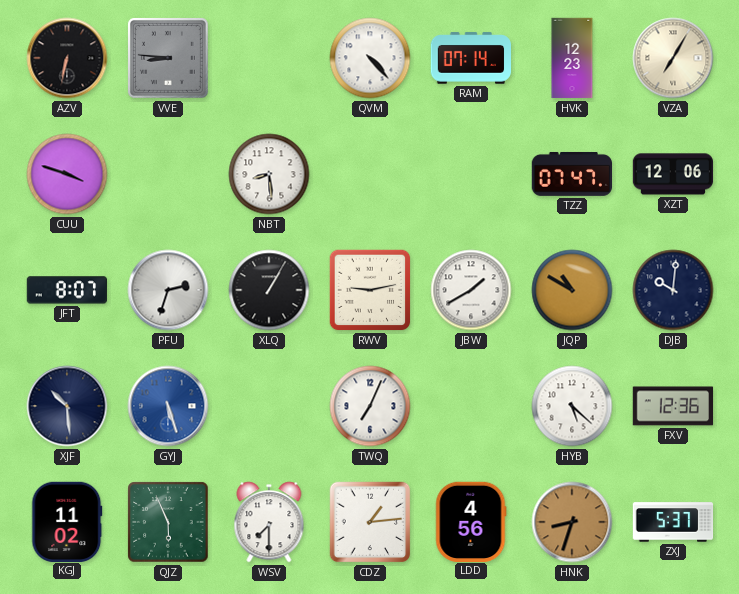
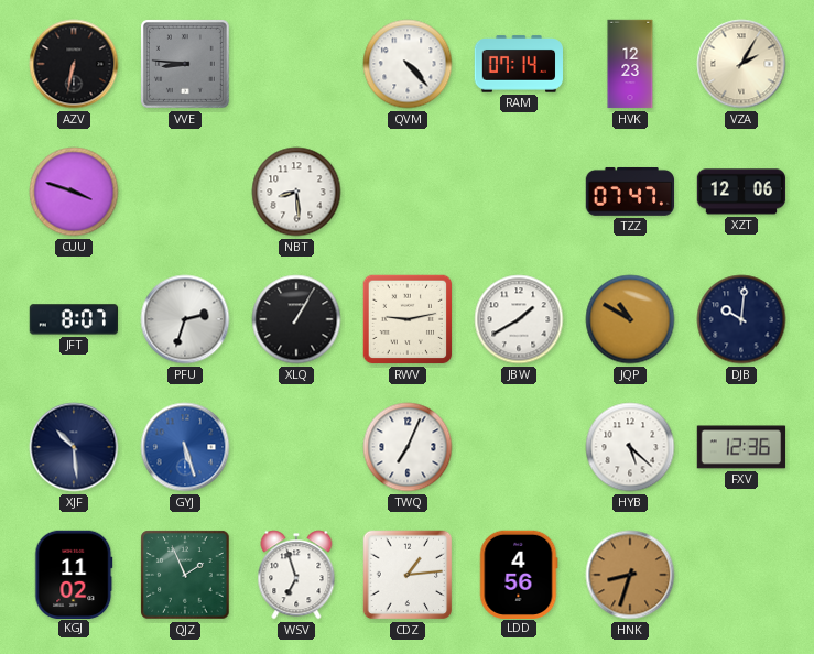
VZA: 7:05 -> 2:05 (741, 64)
QJZ: 5:56 -> 1:56 (185, 575)
WSV: 7:30 -> 6:57 (296, 575)
ZXJ: 5:37 -> none (673, 522)
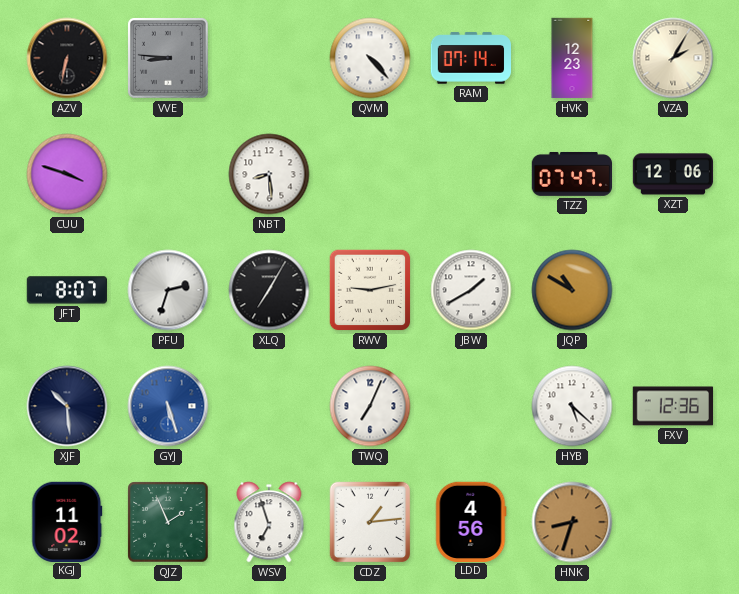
XLQ: 1:05 -> 7:05 (269, 290)
DJB: 10:01 -> none (741, 319)
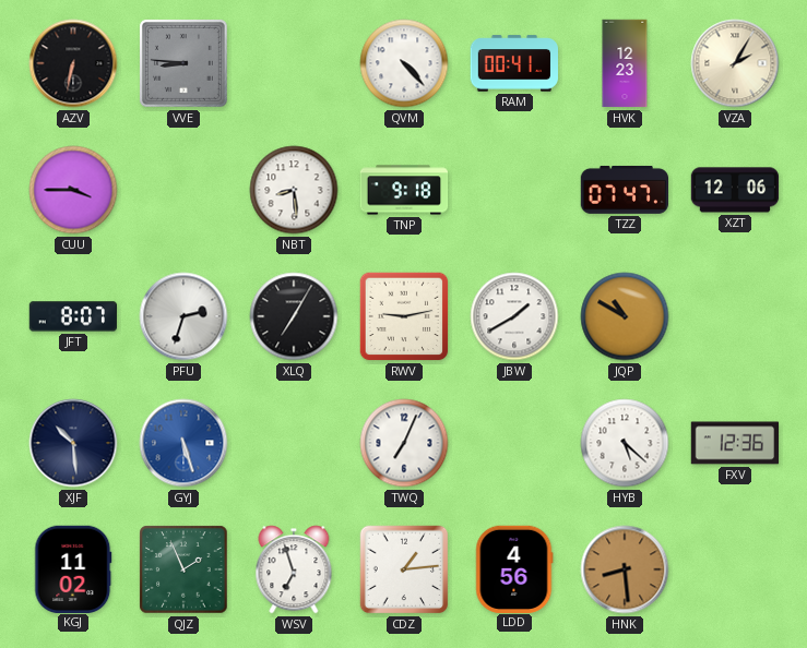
RAM: 07:14 -> 00:41 (514, 63)
CUU: 3:48 -> 3:45 (73, 190)
TNP: none -> 9:18 (404, 190)
HNK: 8:33 -> 8:29 (625, 569)
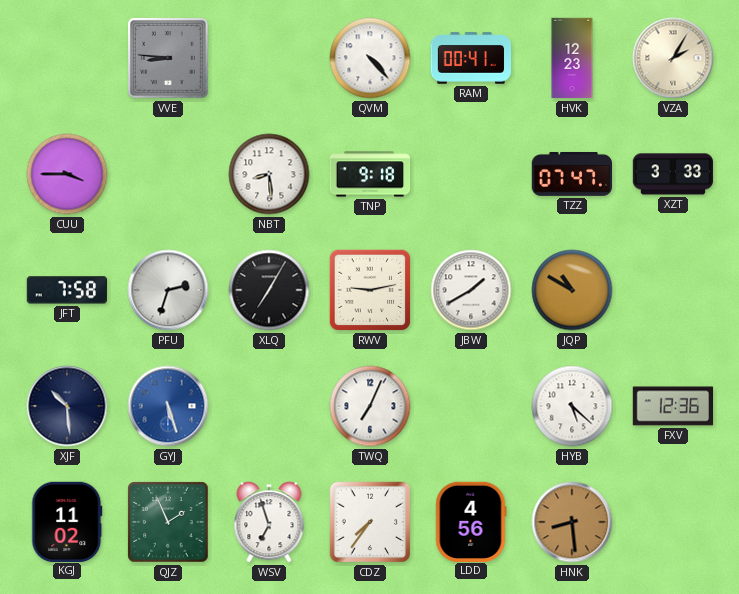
AZV: 6:32 -> none (73, 63)
XZT: 12:06 -> 3:33 (673, 174)
JFT: 8:07 -> 7:58 (66, 290)
CDZ: 1:14 -> 7:36 (370, 522)
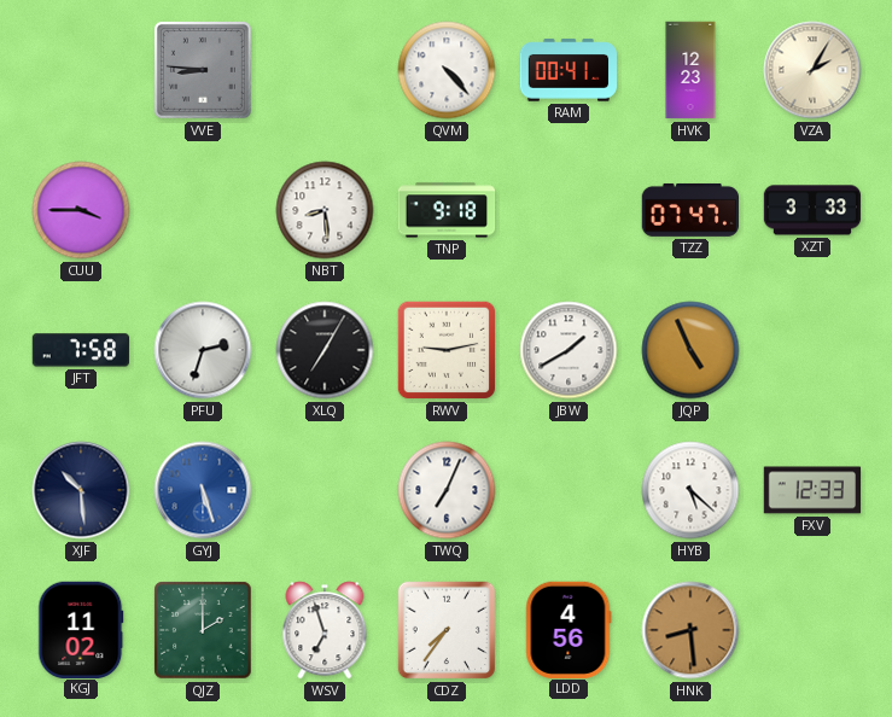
JQP: 10:50 -> 4:56 (690, 350)
FXV: 12:36 -> 12:33 (812, 490)
QJZ: 1:56 -> 2:00 (203, 630)
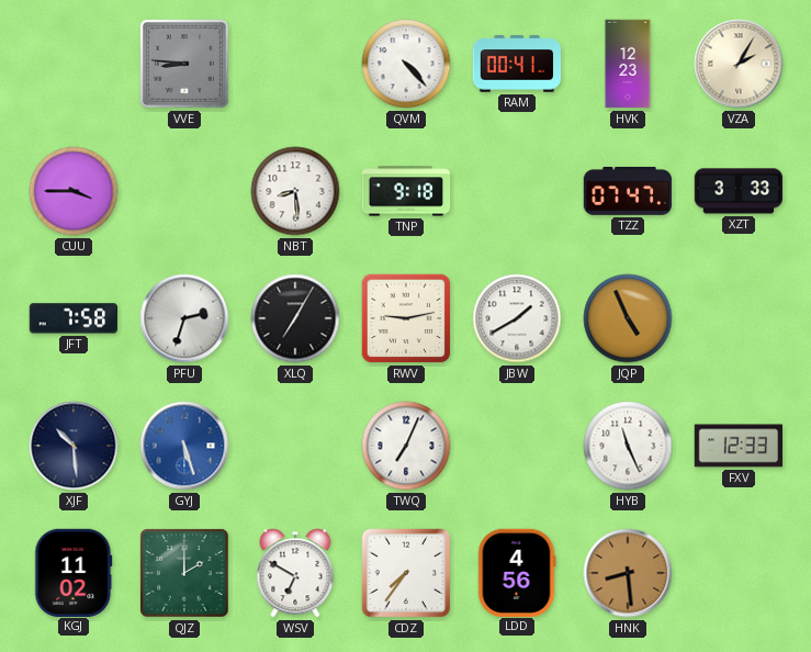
HYB: 5:22 -> 11:26 (628, 446)
WSV: 6:57 -> 6:50 (295, 573)
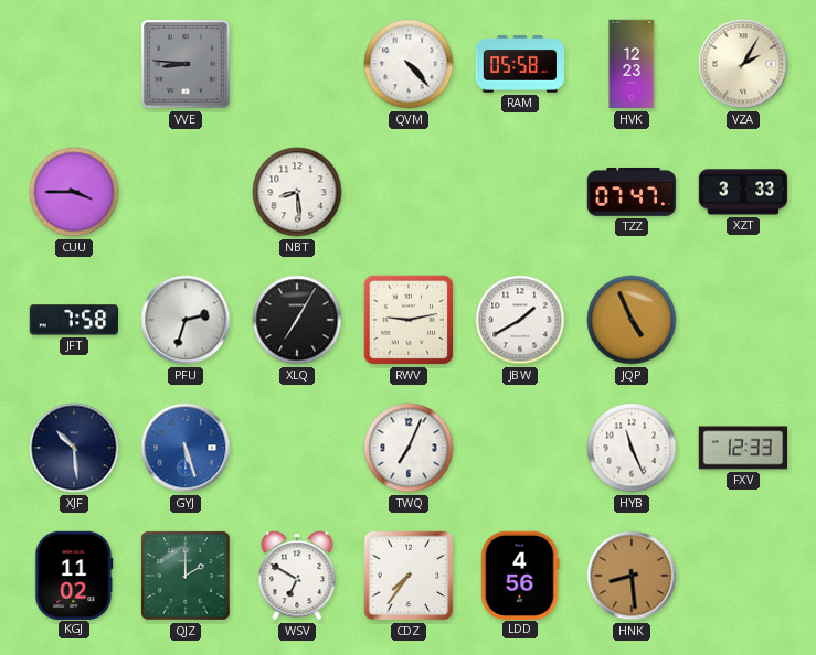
RAM: 00:41 -> 05:58 (520, 64)
TNP: 9:18 -> none (406, 191)
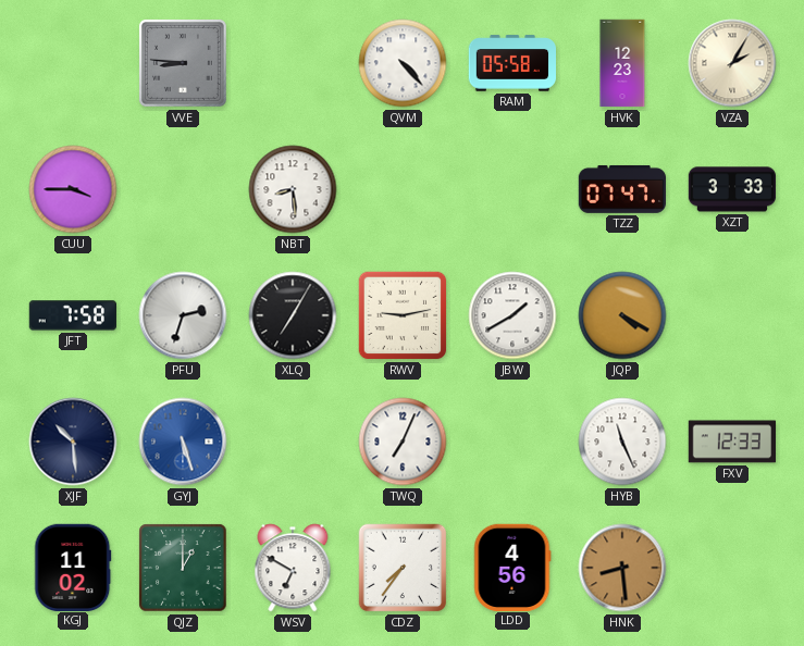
JQP: 4:56 -> 4:20 (622, 315)
QJZ: 2:00 -> 1:00 (183, 568)
